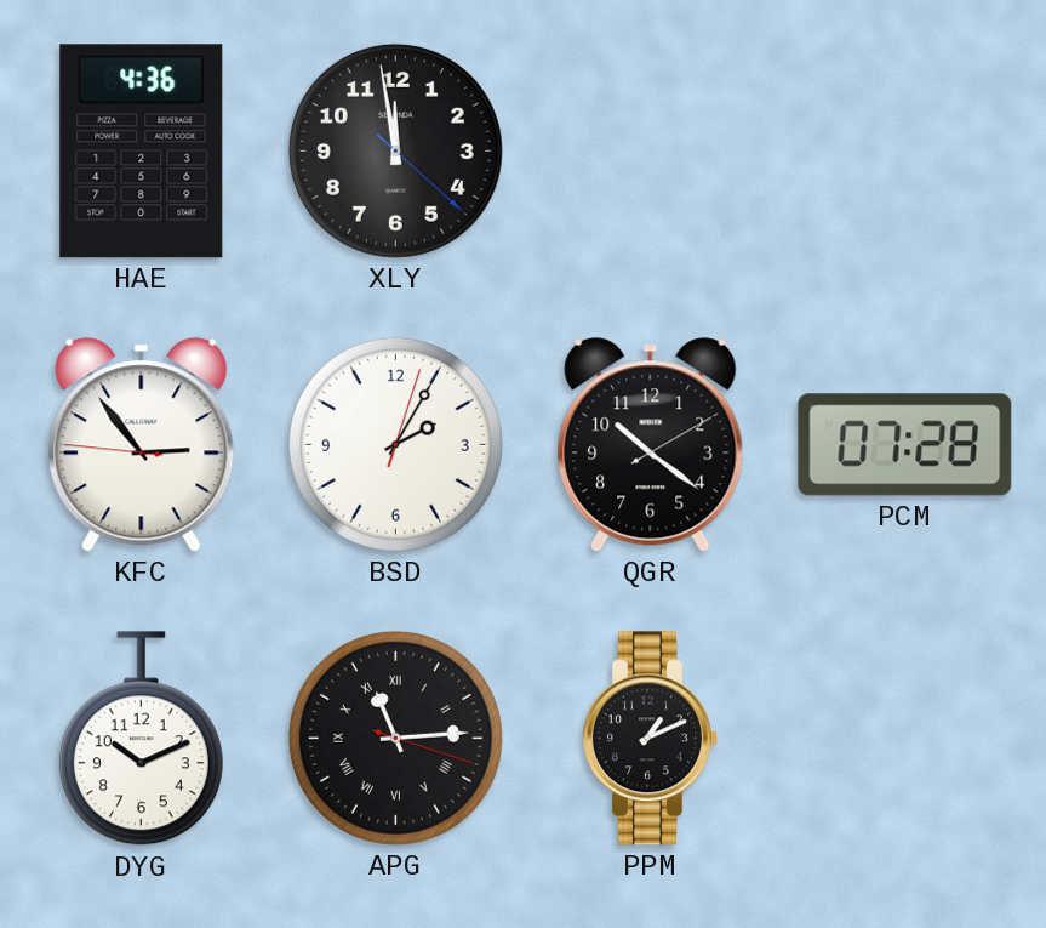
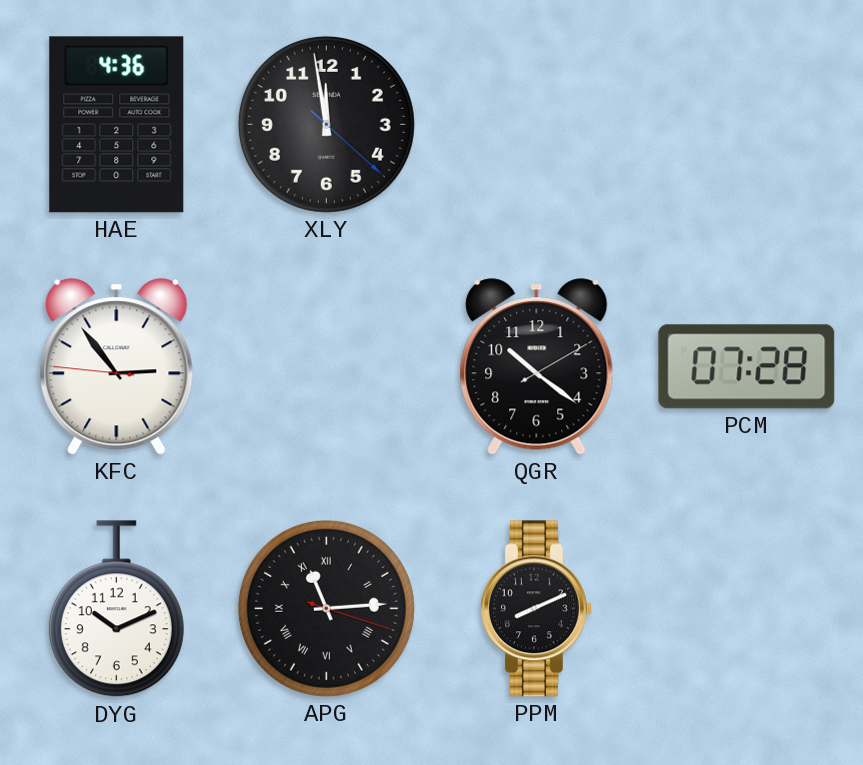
BSD: 2:05 -> none (395, 444)
PPM: 1:11 -> 8:11 (536, 609)
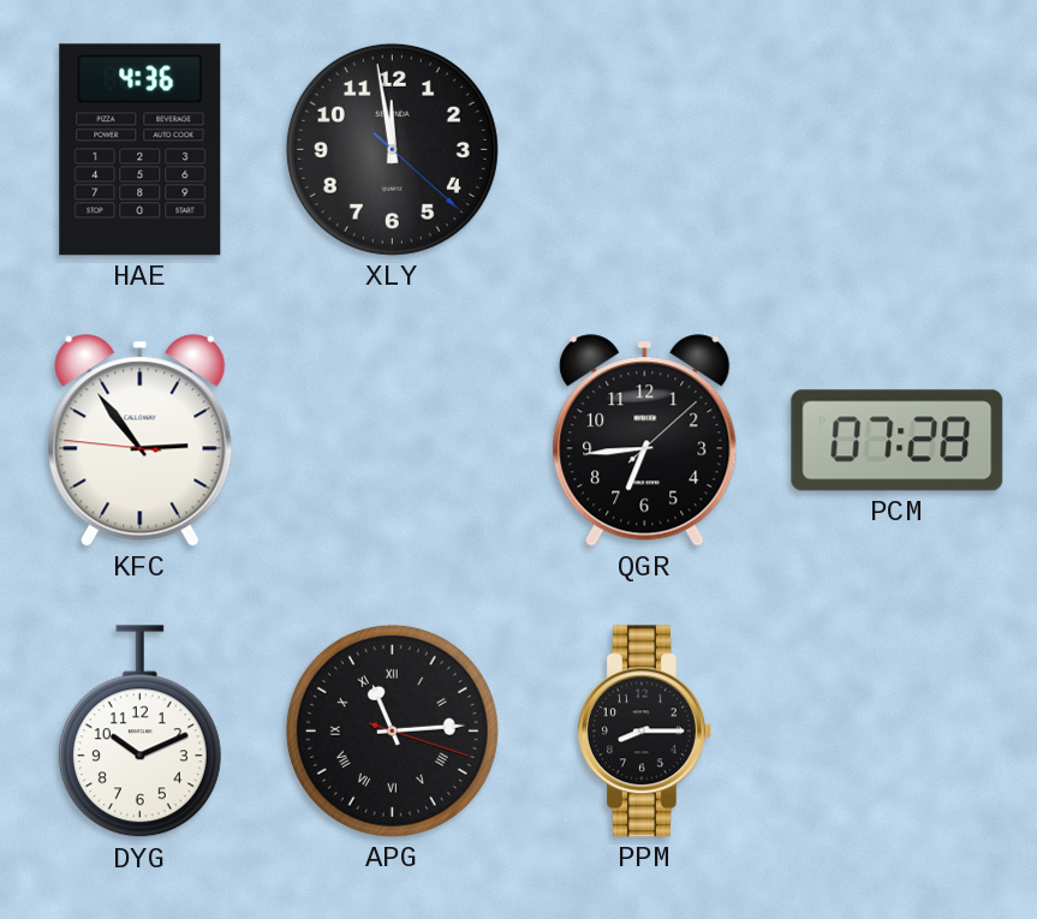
QGR: 10:21 -> 6:44 (645, 441)
PPM: 8:11 -> 8:15 (644, 732)
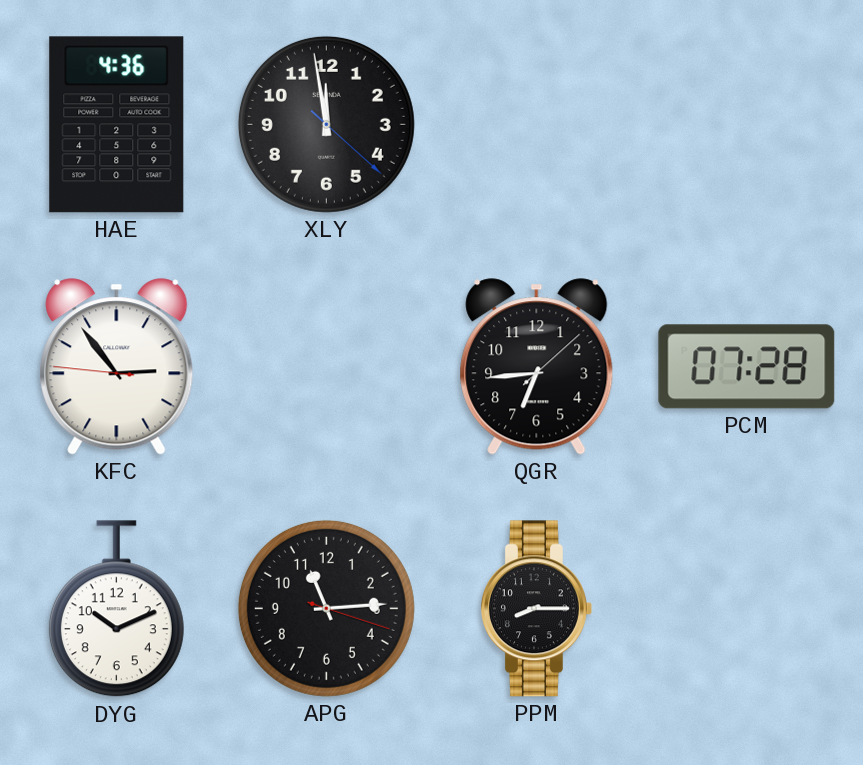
APG numerals: Roman -> Arabic (326, 608)
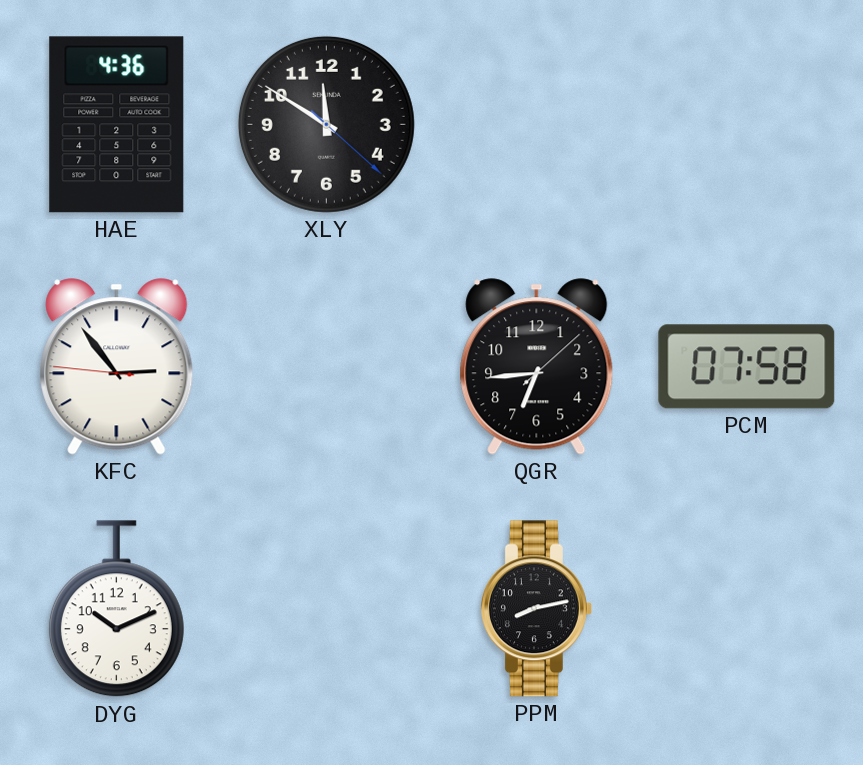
XLY: 11:58 -> 11:50 (326, 124)
PCM: 07:28 -> 07:58 (747, 367)
APG: 11:14 -> none (326, 608)
PPM: 8:15 -> 8:13 (536, 609)
